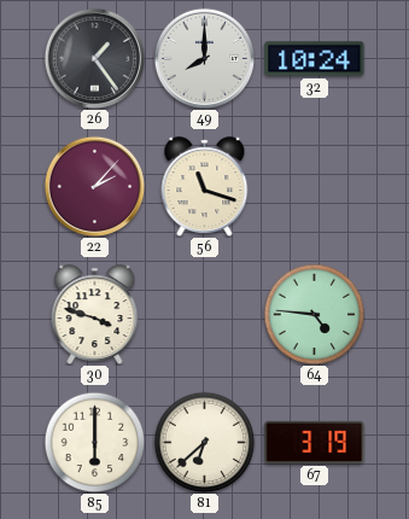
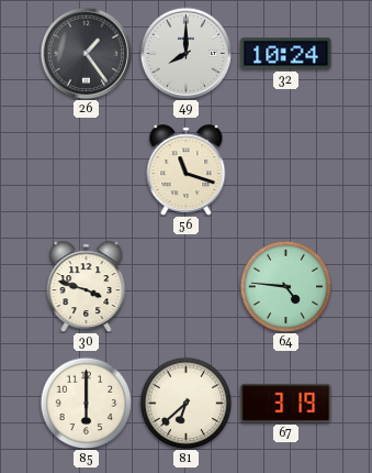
22: 2:07 -> none (94, 186)
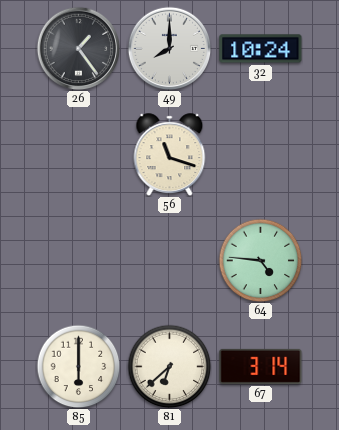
30: 3:48 -> none (87, 287)
67: 3:19 -> 3:14 (261, 366)
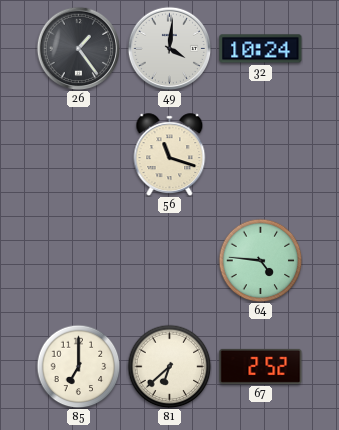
49: 8:00 -> 4:01 (169, 48)
85: 6:00 -> 7:00 (78, 366)
67: 3:14 -> 2:52 (261, 366)
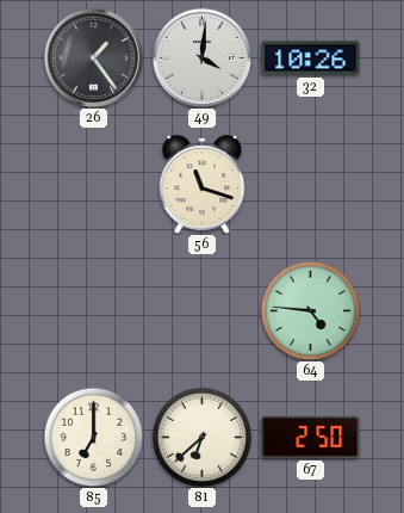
32: 10:24 -> 10:26 (311, 58)
67: 2:52 -> 2:50 (311, 437)
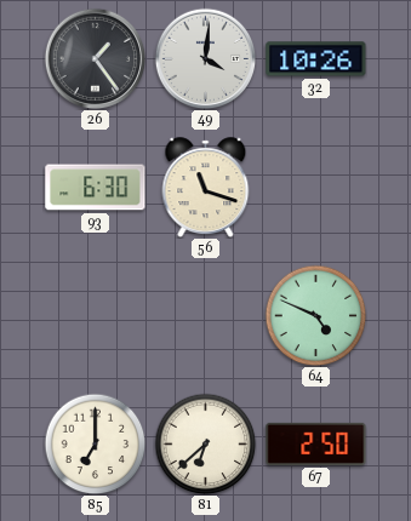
93: none -> 6:30 (96, 188)
64: 4:46 -> 4:49 (315, 315)
